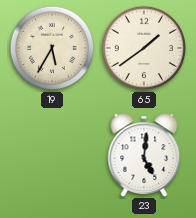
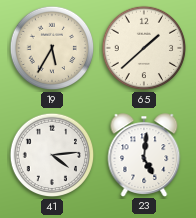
65: 1:39 -> 1:38 (144, 48)
41: none -> 4:14 (52, 155)
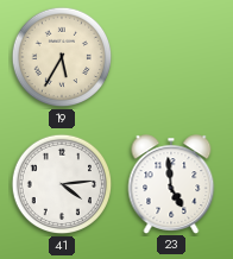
65: 1:38 -> none (144, 48)
23: 5:01 -> 4:59 (171, 184)
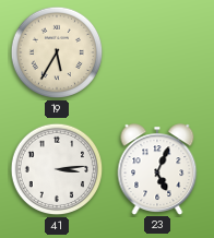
41: 4:14 -> 3:14 (57, 169)
23: 4:59 -> 5:04 (157, 169)
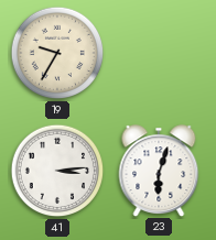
19: 5:35 -> 9:35 (57, 53)
23: 5:04 -> 6:03 (159, 171)
